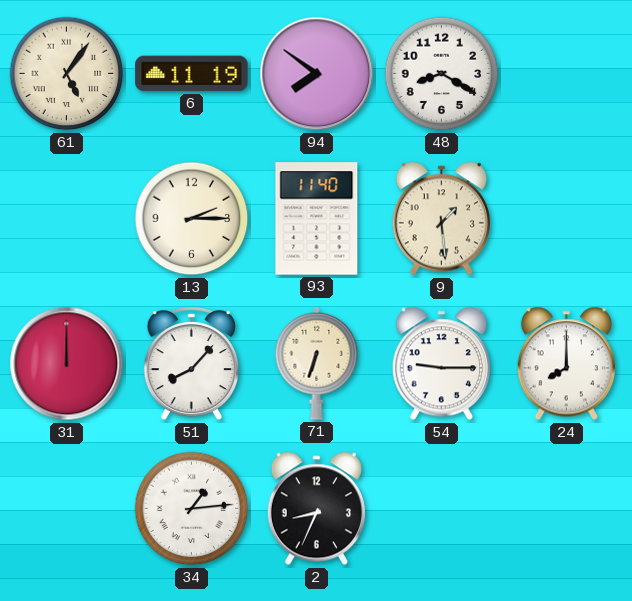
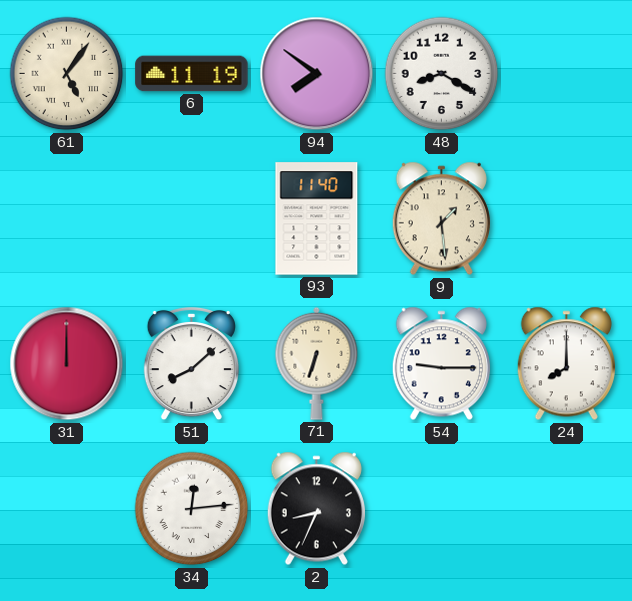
13: 2:15 -> none (192, 219)
51: 8:07 -> 8:08 (191, 364)
34: 1:14 -> 12:14 (192, 509)
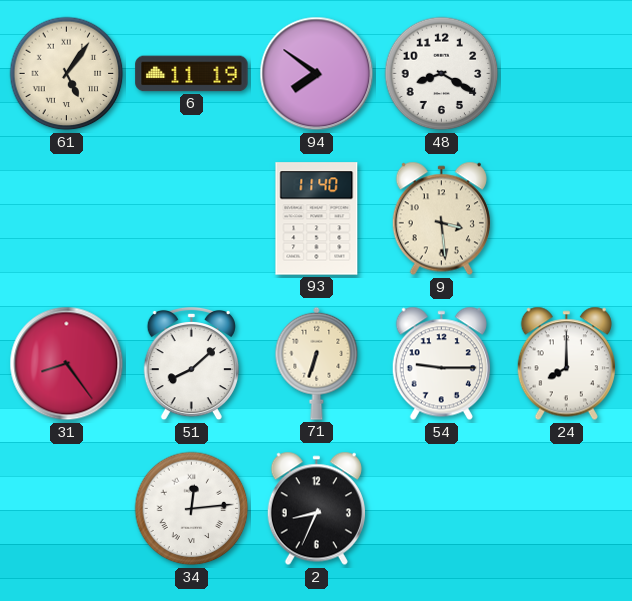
9: 1:29 -> 3:29 (441, 219)
31: 12:00 -> 8:24 (67, 364)
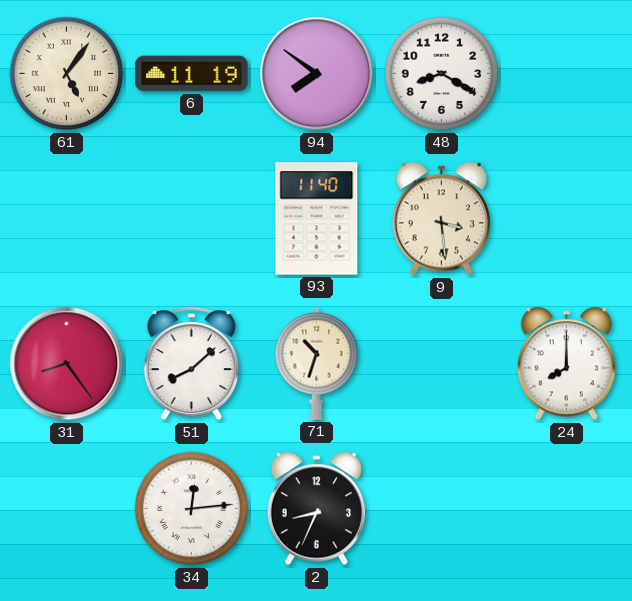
71: 6:33 -> 10:33 (317, 363)
54: 9:15 -> none (441, 364)
